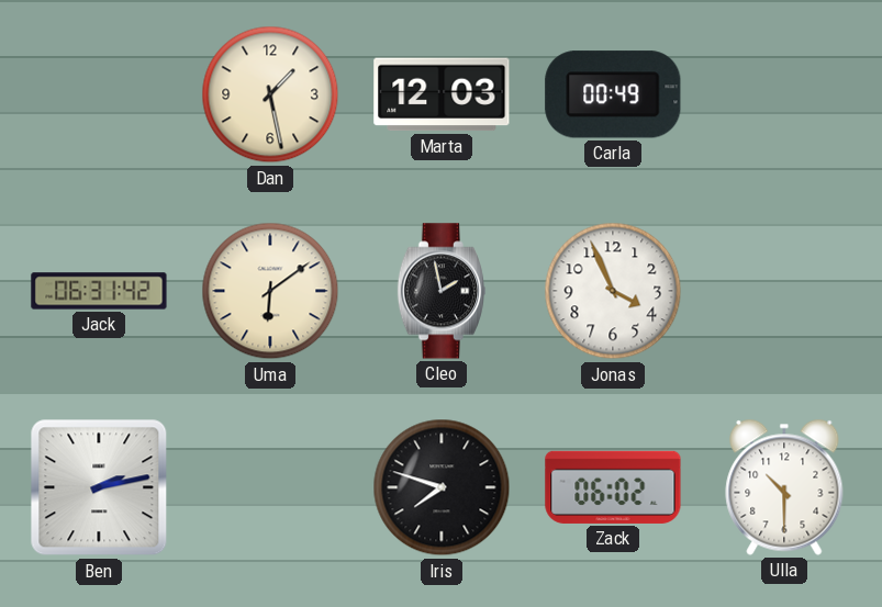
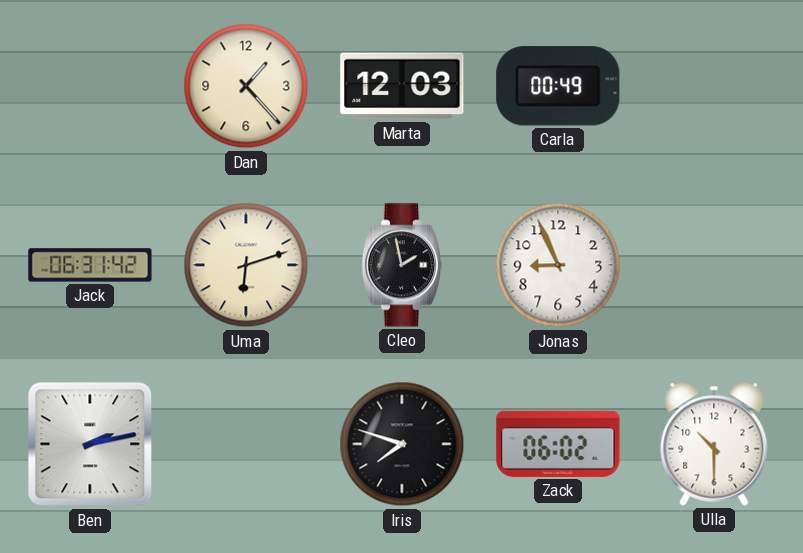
Dan: 1:28 -> 1:23 (246, 86)
Uma: 6:09 -> 6:12 (246, 265)
Jonas: 3:56 -> 8:56 (558, 265)
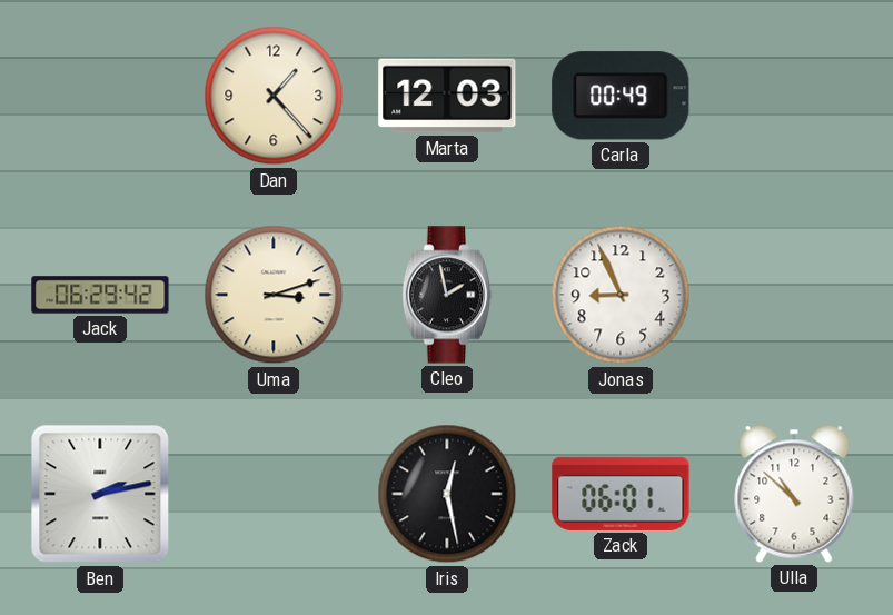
Jack: 06:31 -> 06:29 (100, 295)
Uma: 6:12 -> 3:12 (274, 295)
Iris: 7:48 -> 12:28 (447, 494)
Zack: 06:02 -> 06:01 (621, 494)
Ulla: 10:30 -> 10:52 (794, 494)
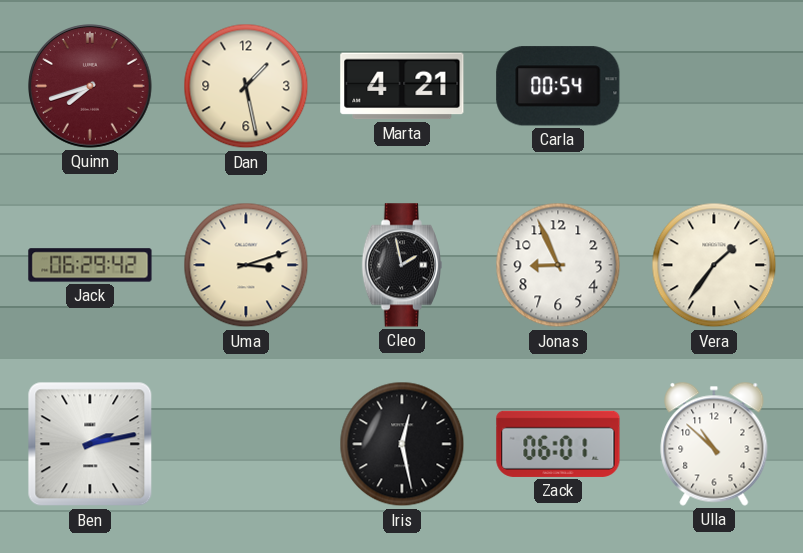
Quinn: none -> 7:42 (91, 87)
Dan: 1:23 -> 1:28 (246, 86)
Marta: 12:03 -> 4:21 (402, 86)
Carla: 00:49 -> 00:54 (558, 86)
Vera: none -> 1:36 (714, 265)
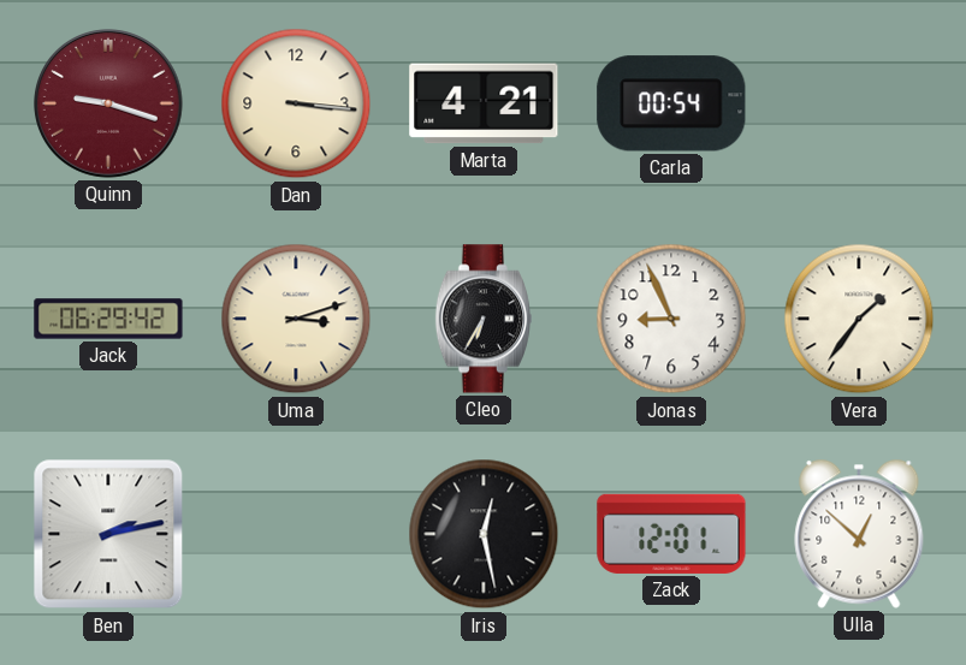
Quinn: 7:42 -> 9:18 (109, 105)
Dan: 1:28 -> 3:16 (296, 103)
Cleo: 1:58 -> 6:35 (482, 319)
Zack: 06:01 -> 12:01 (671, 534)
Ulla: 10:52 -> 12:52 (859, 534)
